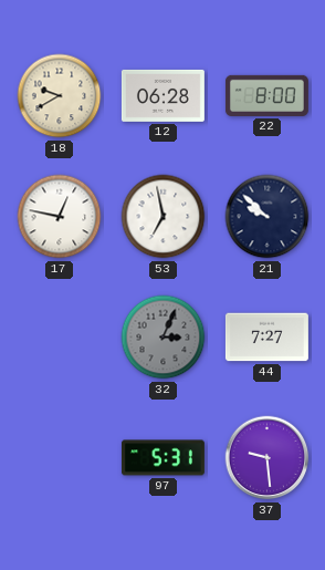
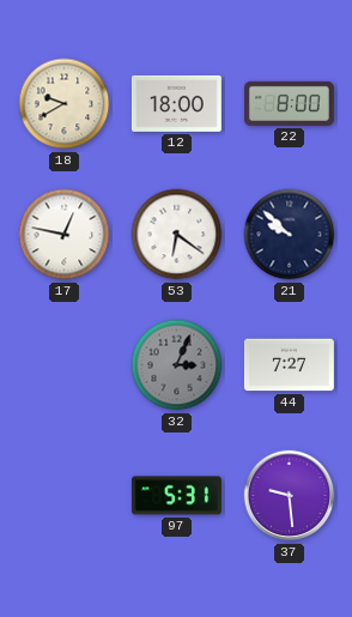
12: 06:28 -> 18:00 (176, 103)
53: 6:58 -> 6:21 (177, 235)
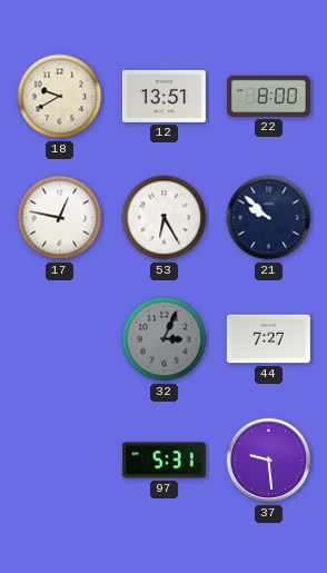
12: 18:00 -> 13:51 (163, 96)
53: 6:21 -> 6:25 (165, 218)
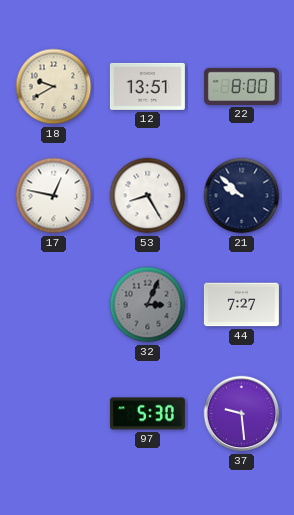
53: 6:25 -> 8:25 (148, 196)
97: 5:31 -> 5:30 (147, 414)
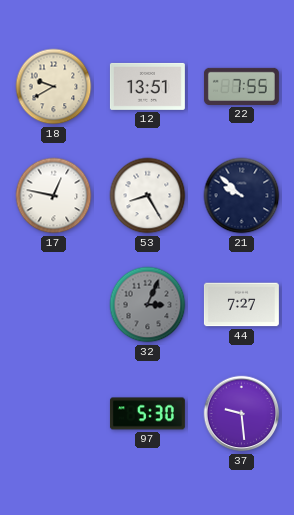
22: 8:00 -> 7:55 (241, 86)
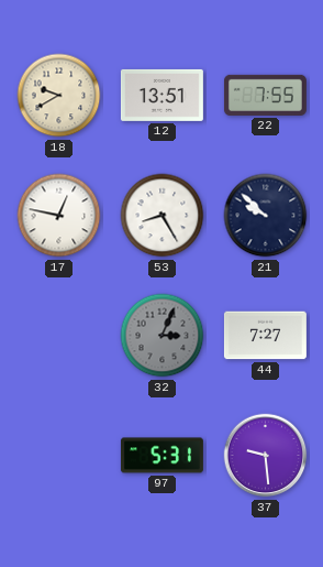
97: 5:30 -> 5:31 (161, 456)
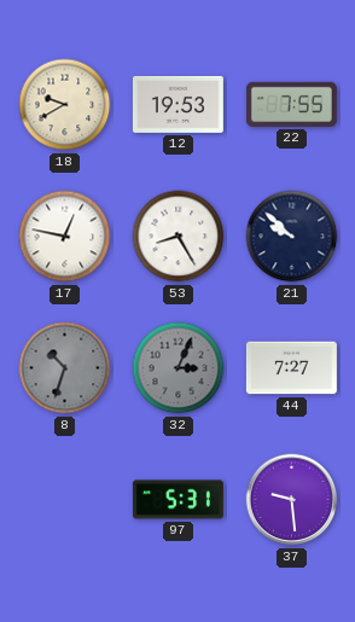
12: 13:51 -> 19:53 (177, 104)
8: none -> 10:33 (65, 368)
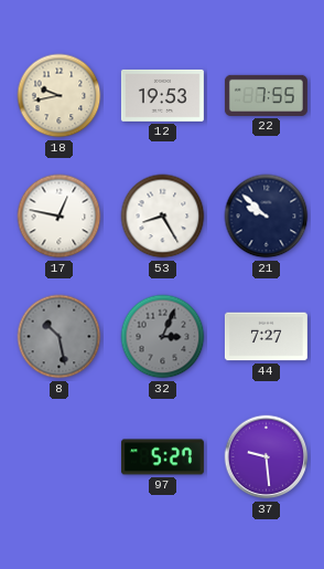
18: 9:40 -> 9:43 (60, 96)
8: 10:33 -> 10:28 (60, 337)
97: 5:31 -> 5:27 (162, 457)
